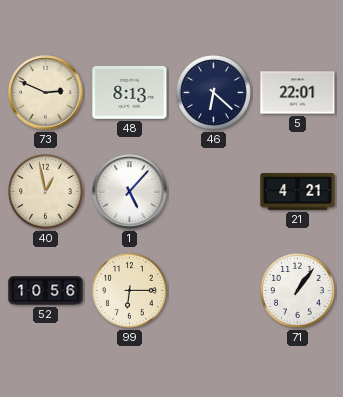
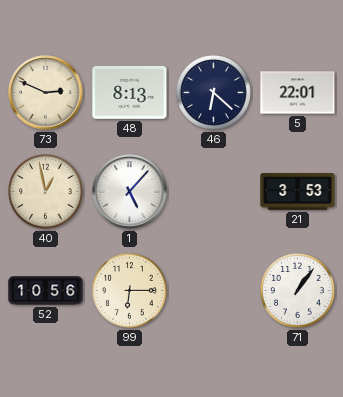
21: 4:21 -> 3:53 (298, 192)
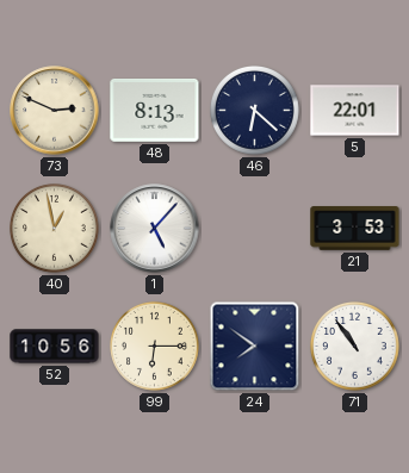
24: none -> 7:51 (255, 347)
71: 1:06 -> 10:54 (355, 347)
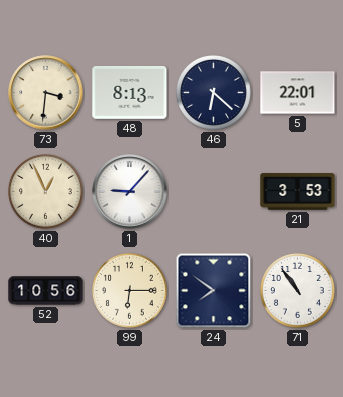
73: 2:49 -> 3:31 (46, 93)
40: 12:58 -> 12:56 (46, 192)
1: 5:07 -> 9:07 (130, 192)
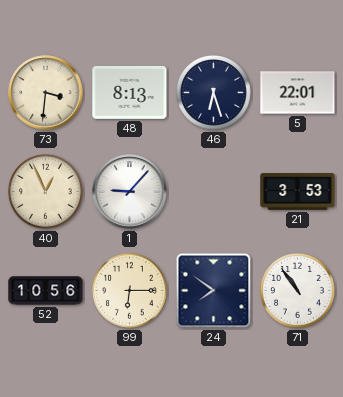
46: 6:22 -> 6:27 (214, 93)
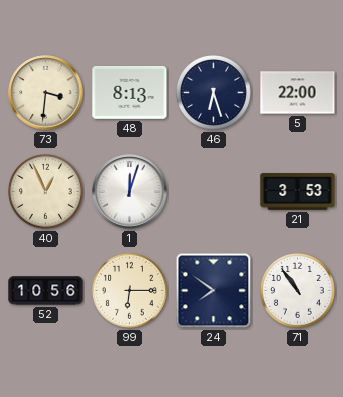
5: 22:01 -> 22:00 (298, 93)
1: 9:07 -> 12:03 (130, 192)
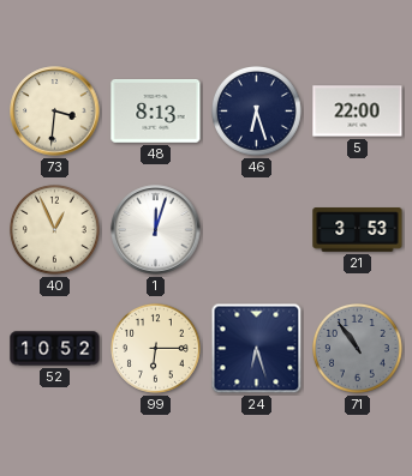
52: 10:56 -> 10:52 (55, 349)
24: 7:51 -> 6:27 (257, 349)
71 dial: white -> grey (358, 349)
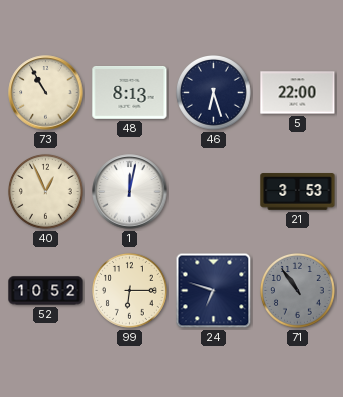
73: 3:31 -> 10:55 (46, 93)
1: 12:03 -> 12:02 (130, 192)
24: 6:27 -> 6:48 (214, 291)
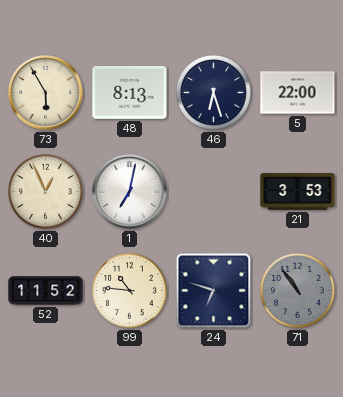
73: 10:55 -> 5:55 (46, 93)
1: 12:02 -> 7:02 (130, 192)
52: 10:52 -> 11:52 (46, 291)
99: 6:15 -> 10:46 (130, 291)
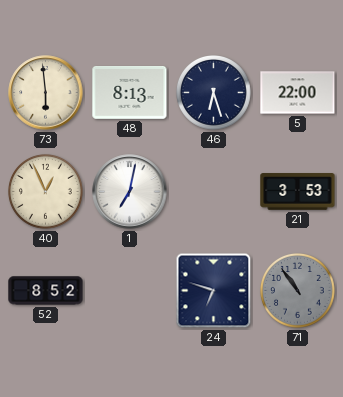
73: 5:55 -> 5:59 (46, 93)
52: 11:52 -> 8:52 (46, 291)
99: 10:46 -> none (130, 291)
